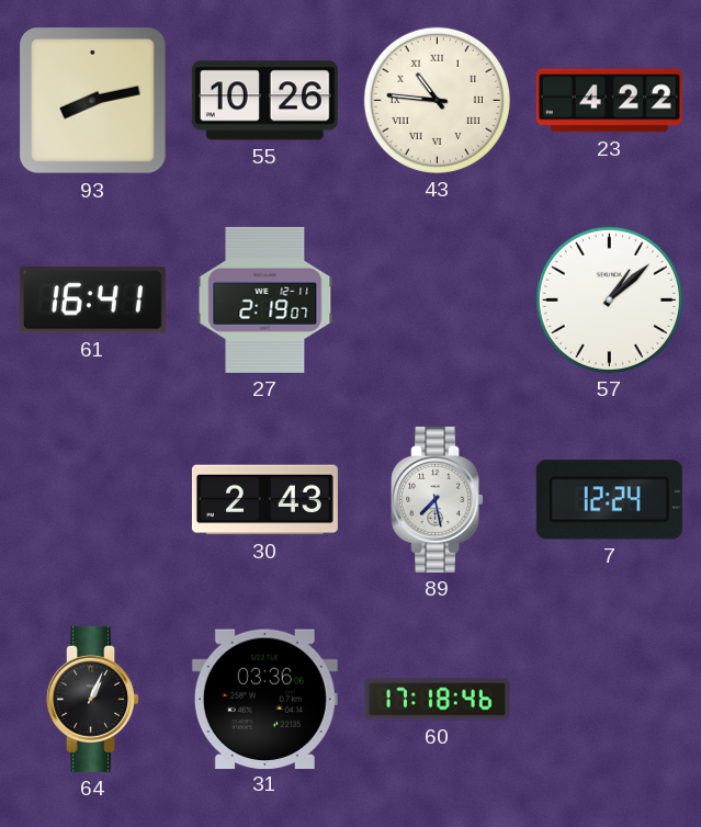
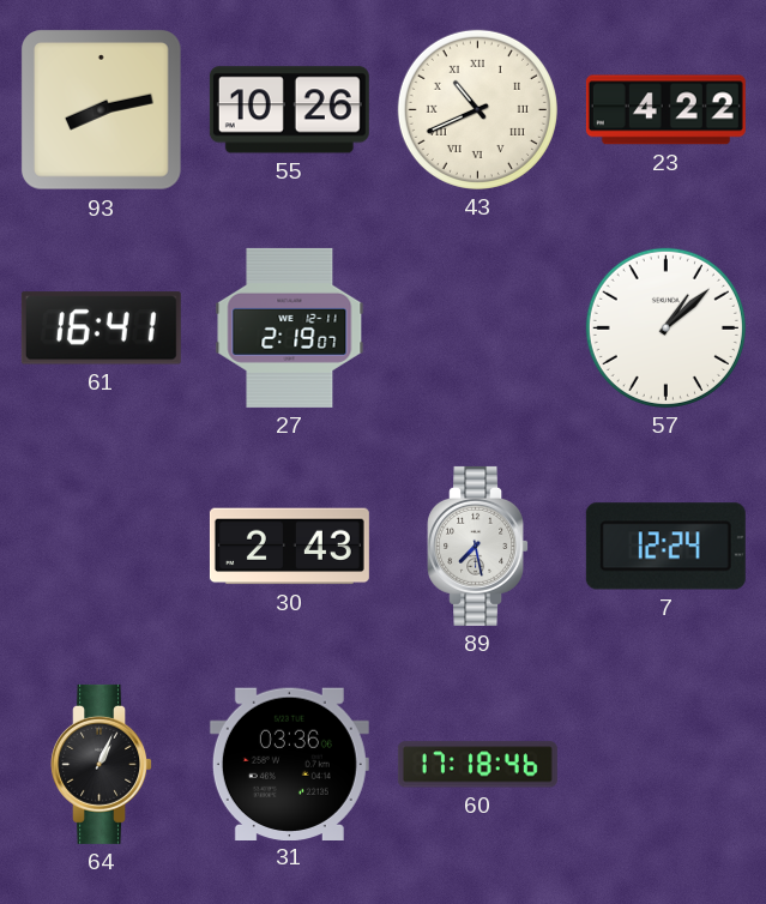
43: 10:46 -> 10:41 (477, 109)
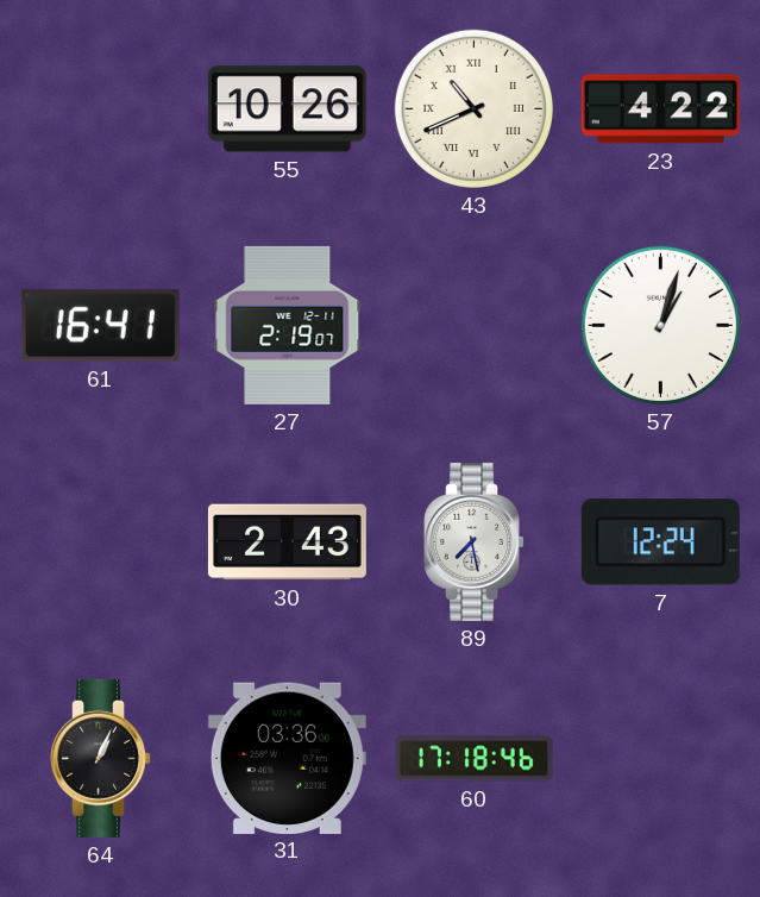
93: 8:13 -> none (102, 110)
57: 1:08 -> 1:03 (660, 325)
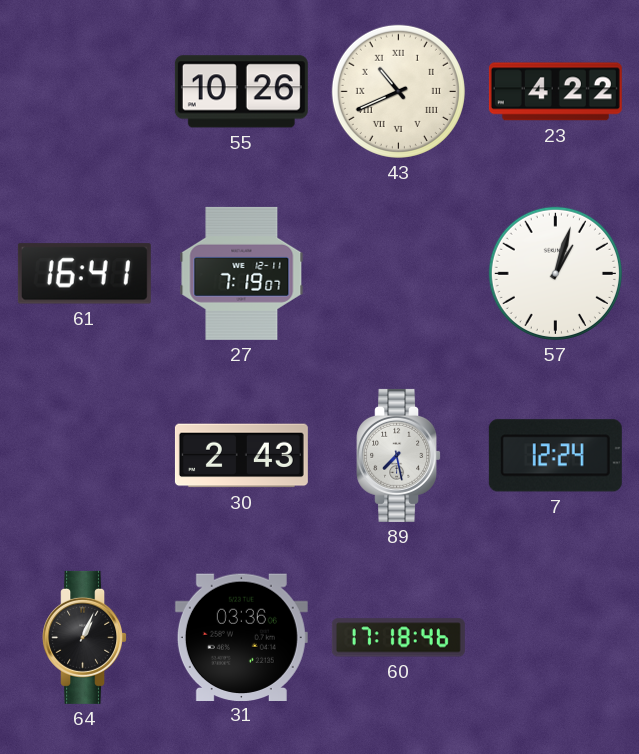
27: 2:19 -> 7:19 (242, 273)
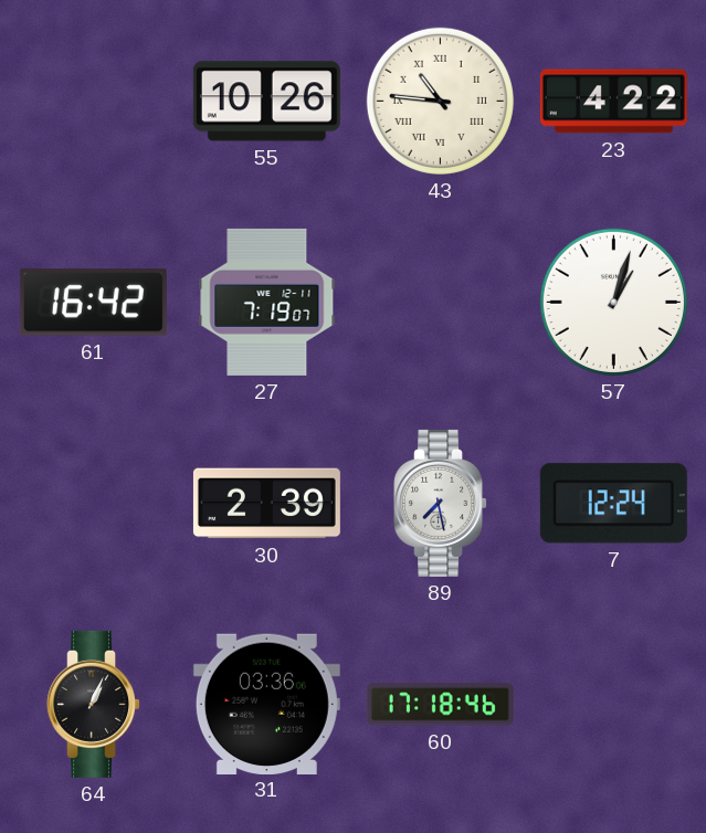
43: 10:41 -> 10:46 (440, 101)
61: 16:41 -> 16:42 (93, 303)
30: 2:43 -> 2:39 (266, 504)
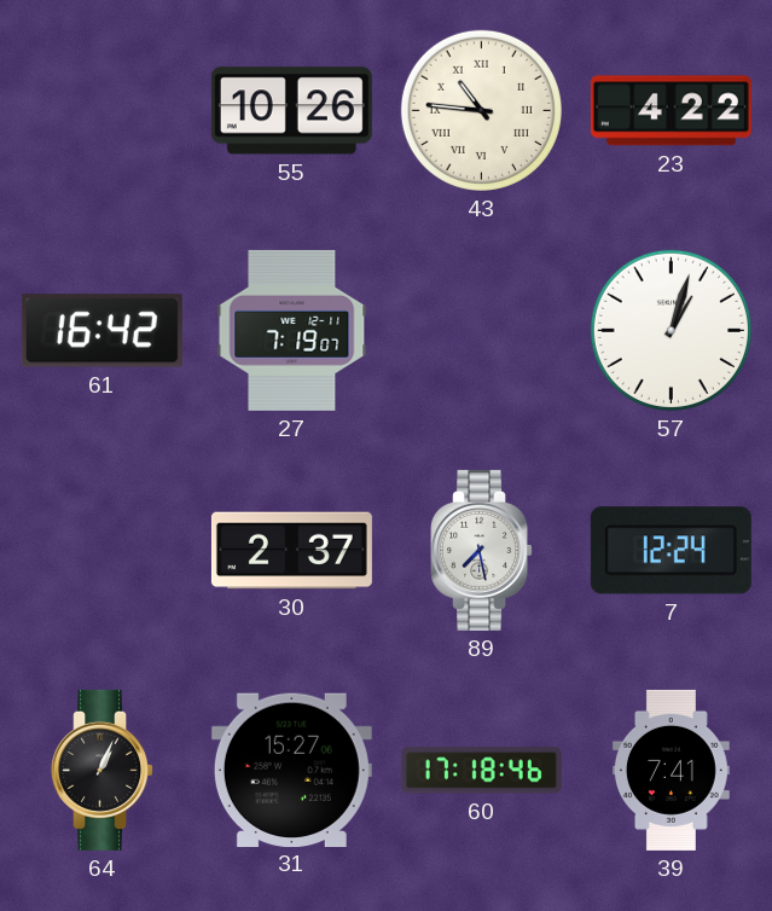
30: 2:39 -> 2:37 (291, 551)
31: 03:36 -> 15:27 (291, 770)
39: none -> 7:41 (671, 770)
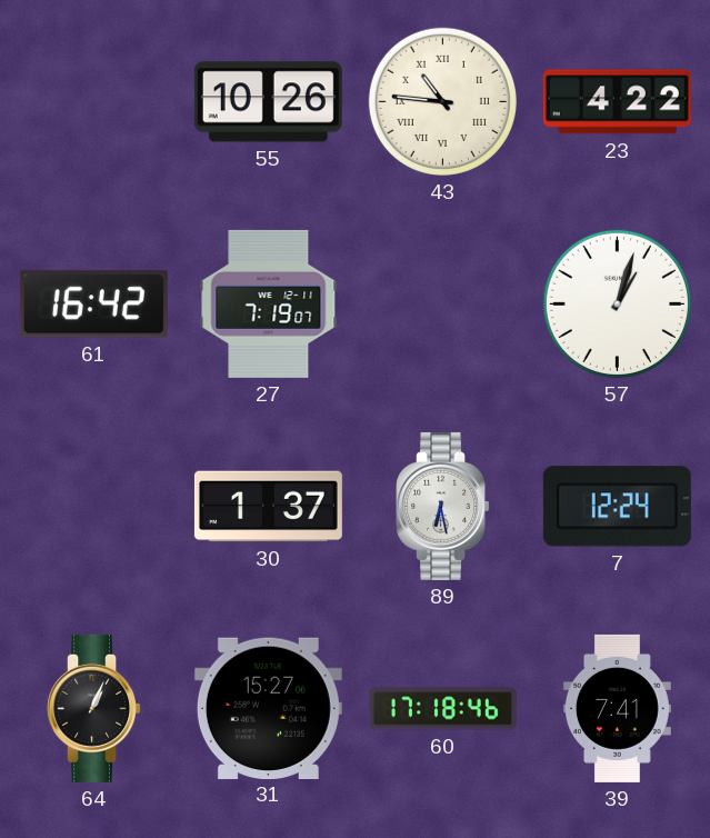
30: 2:37 -> 1:37 (268, 507)
89: 7:28 -> 6:28 (443, 506)
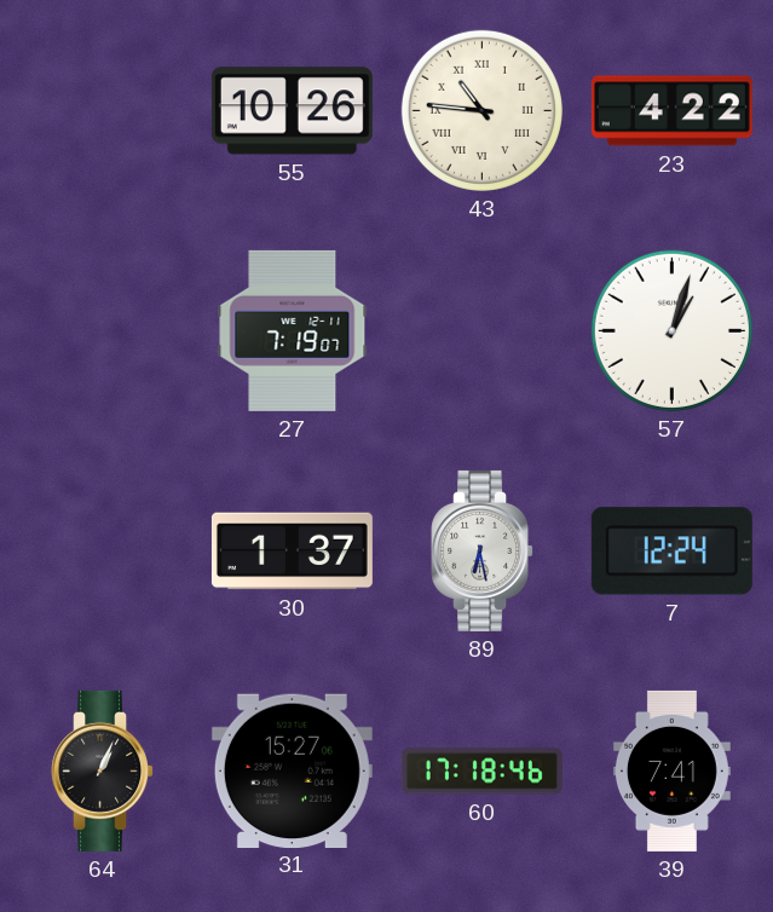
61: 16:42 -> none (93, 305)
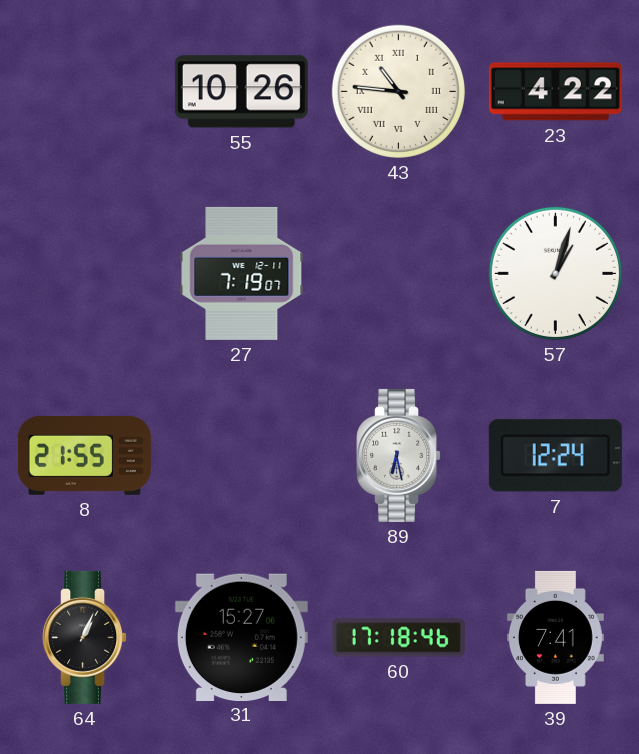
8: none -> 21:55 (84, 455)
30: 1:37 -> none (292, 552)
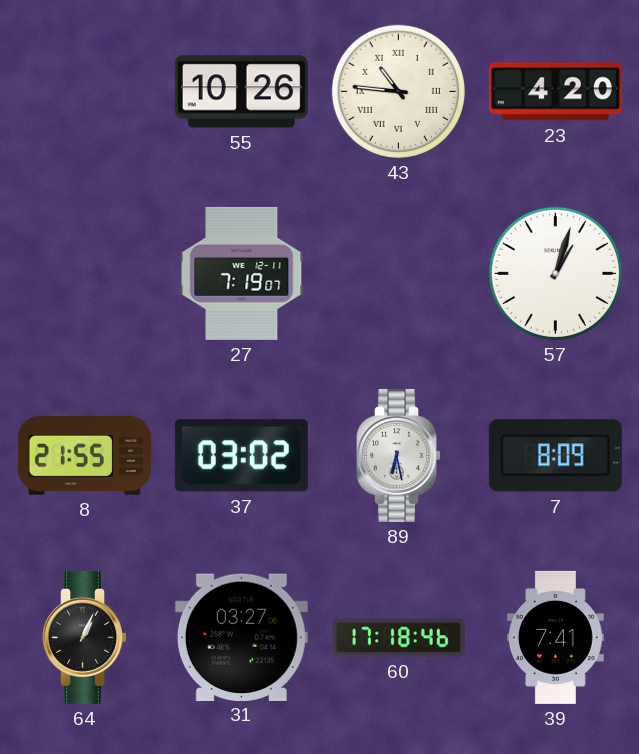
23: 4:22 -> 4:20 (555, 92)
37: none -> 03:02 (241, 456)
7: 12:24 -> 8:09 (555, 456)
31: 15:27 -> 03:27 (241, 637)
